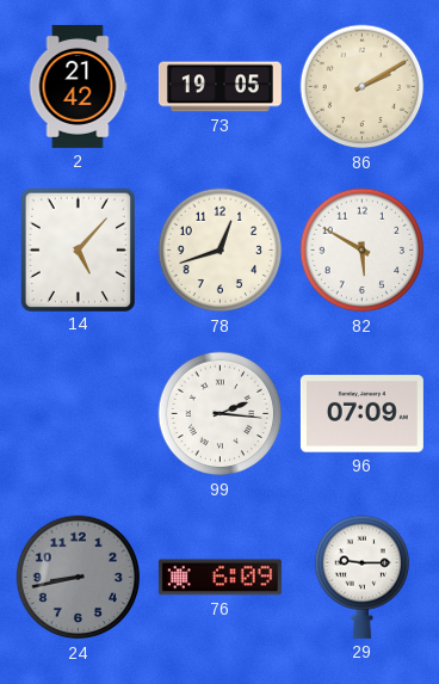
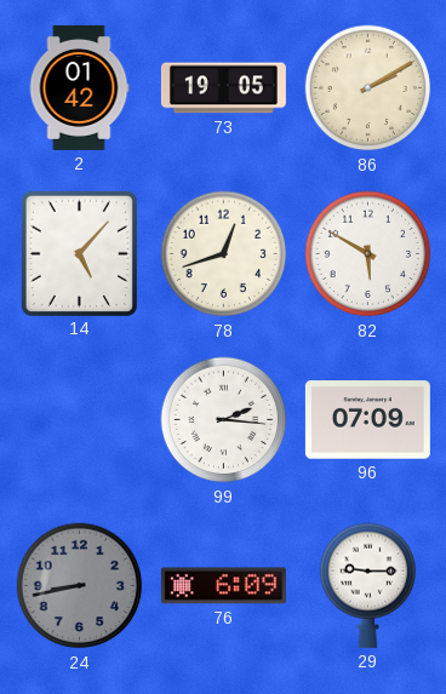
2: 21:42 -> 01:42 (79, 87)
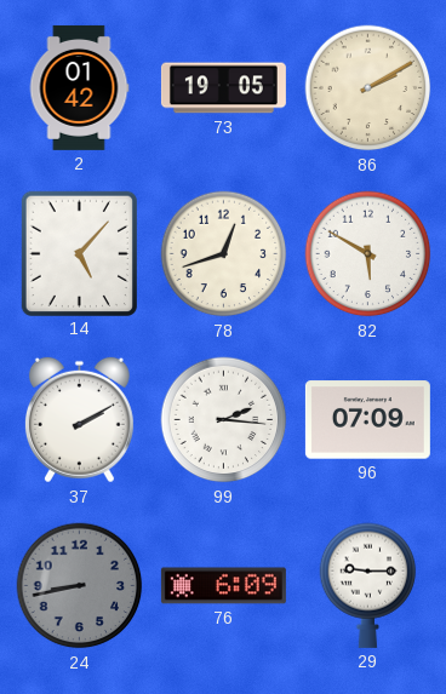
37: none -> 2:10 (79, 420)
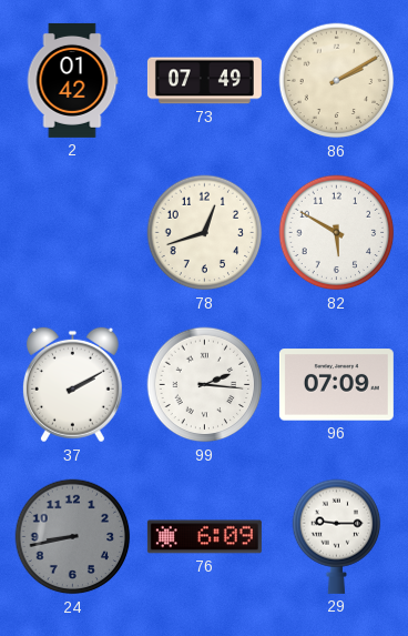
73: 19:05 -> 07:49 (204, 81)
14: 5:07 -> none (79, 253)
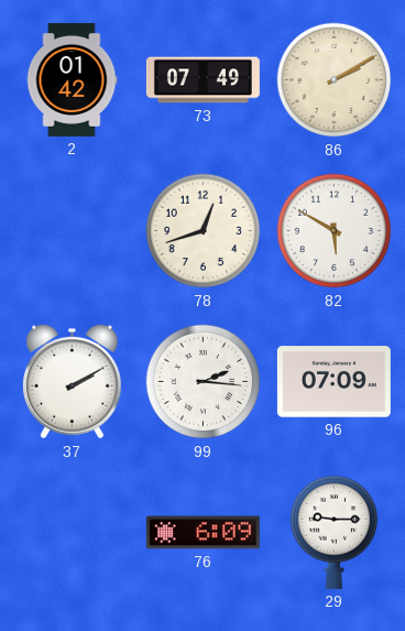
24: 8:43 -> none (73, 537)
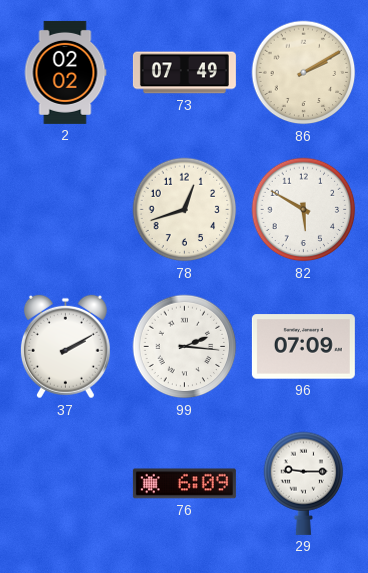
2: 01:42 -> 02:02 (65, 72)
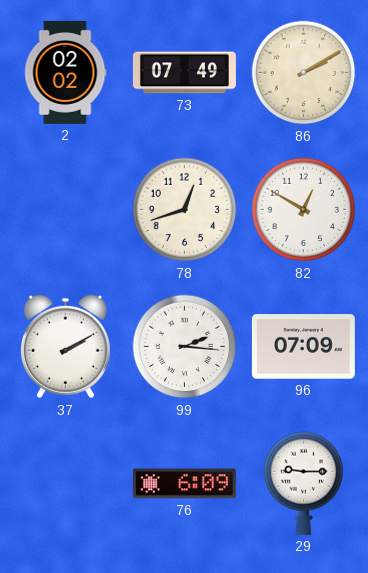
82: 5:50 -> 12:50 (304, 210)
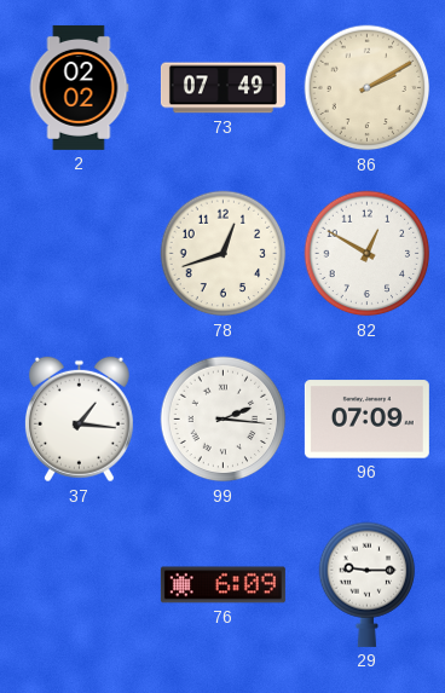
37: 2:10 -> 1:16 (79, 420)
